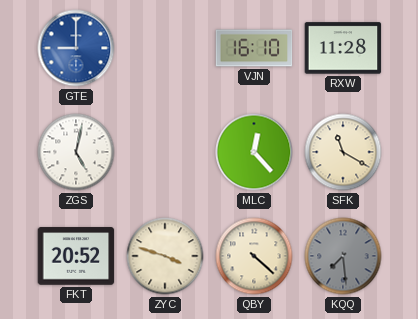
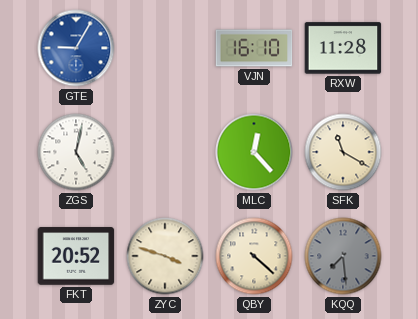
GTE: 9:00 -> 9:05 (76, 48)
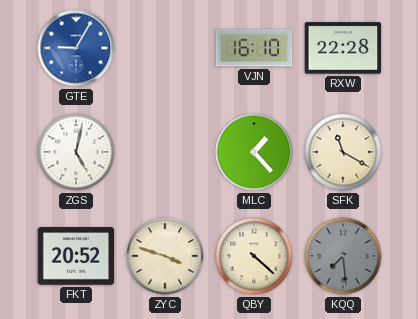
RXW: 11:28 -> 22:28 (343, 48)
MLC: 12:23 -> 1:23 (254, 152)
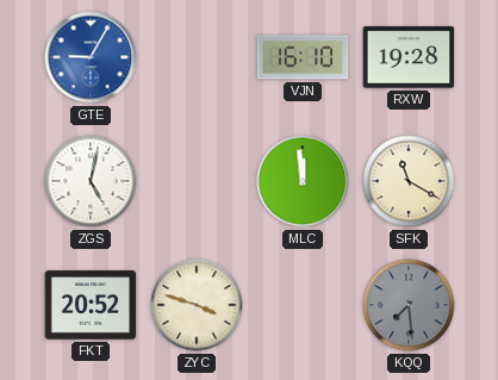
RXW: 22:28 -> 19:28 (409, 57)
MLC: 1:23 -> 11:59 (303, 181)
QBY: 4:22 -> none (254, 256)
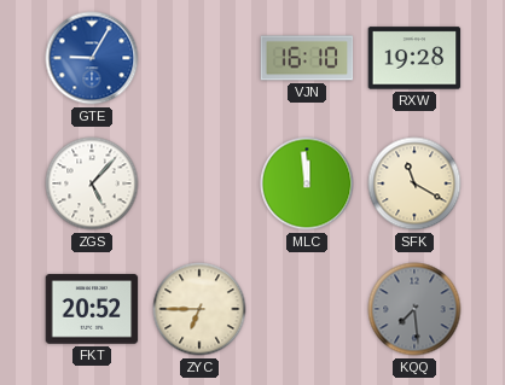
ZGS: 5:02 -> 5:07 (92, 183)
ZYC: 3:48 -> 6:45 (199, 309)
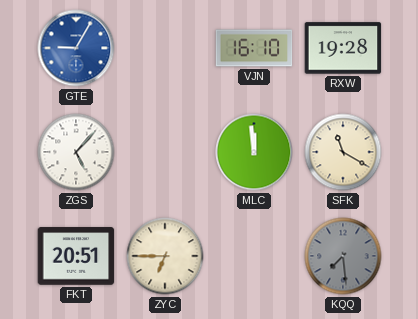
FKT: 20:52 -> 20:51 (76, 256)
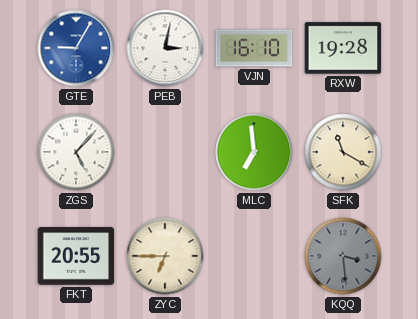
PEB: none -> 3:02 (165, 48)
MLC: 11:59 -> 6:59 (254, 152)
FKT: 20:51 -> 20:55 (76, 256)
KQQ: 7:29 -> 3:29 (343, 256)
